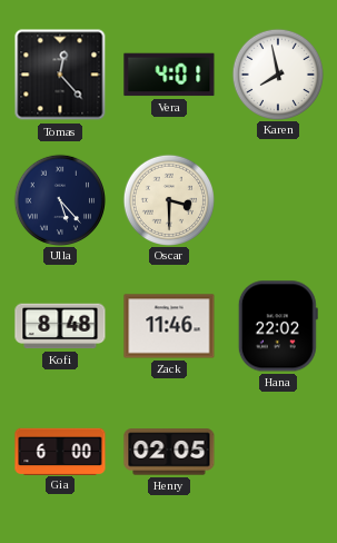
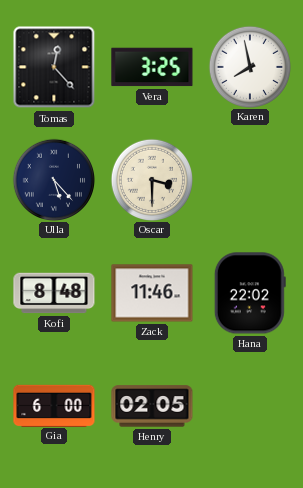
Vera: 4:01 -> 3:25 (152, 67)
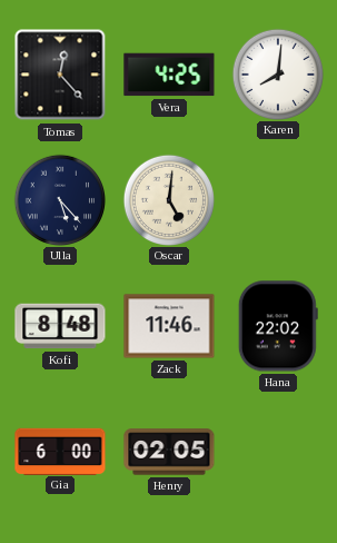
Vera: 3:25 -> 4:25 (169, 75)
Karen: 7:58 -> 8:01 (277, 73)
Oscar: 3:30 -> 5:01 (168, 199)
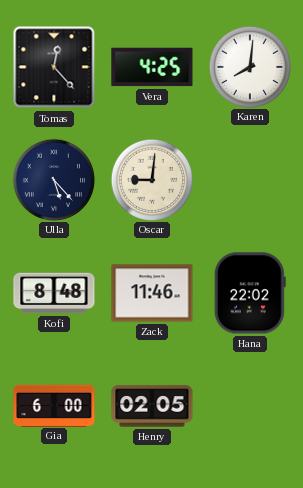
Oscar: 5:01 -> 9:01 (151, 179)
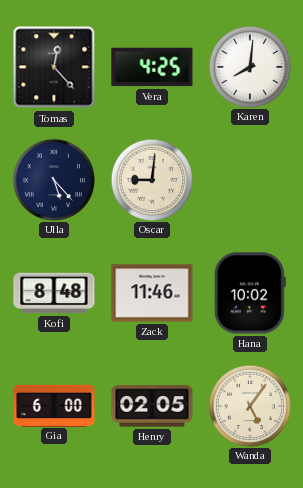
Hana: 22:02 -> 10:02 (250, 293)
Wanda: none -> 5:06 (249, 405)
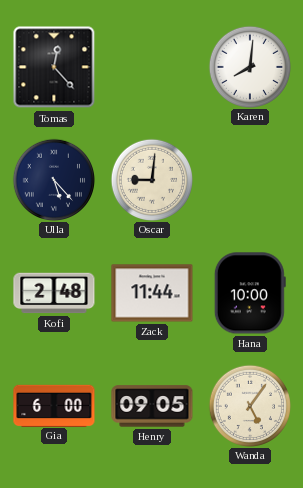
Vera: 4:25 -> none (152, 67)
Kofi: 8:48 -> 2:48 (54, 293)
Zack: 11:46 -> 11:44 (152, 293)
Hana: 10:02 -> 10:00 (250, 293)
Henry: 02:05 -> 09:05 (152, 406)
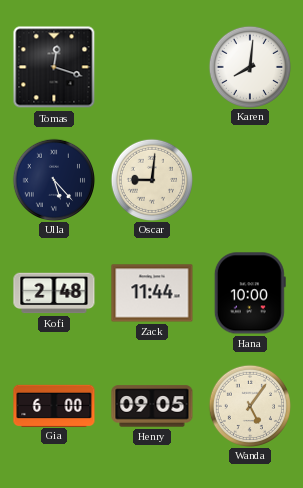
Tomas: 12:23 -> 12:18 (54, 67)
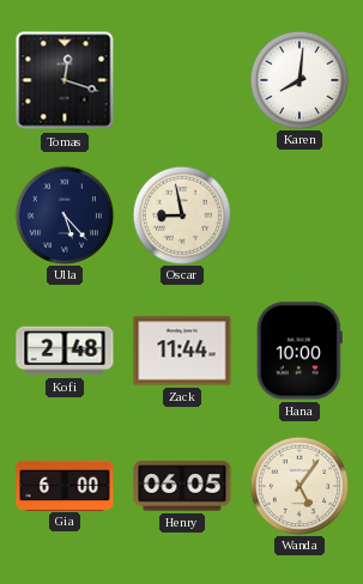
Oscar: 9:01 -> 8:58 (181, 214)
Henry: 09:05 -> 06:05 (182, 486)
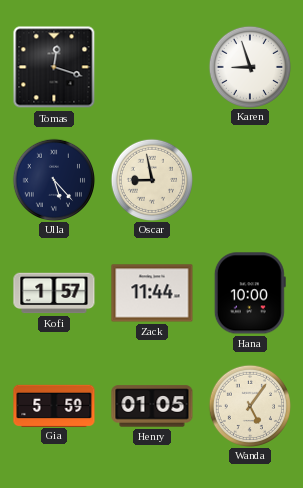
Karen: 8:01 -> 8:57 (249, 66)
Kofi: 2:48 -> 1:57 (54, 293)
Gia: 6:00 -> 5:59 (54, 405)
Henry: 06:05 -> 01:05 (152, 406)
